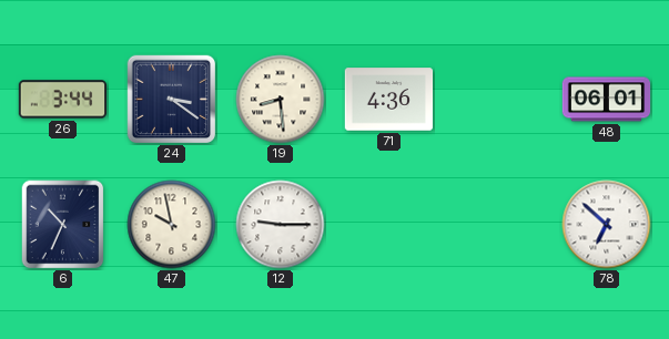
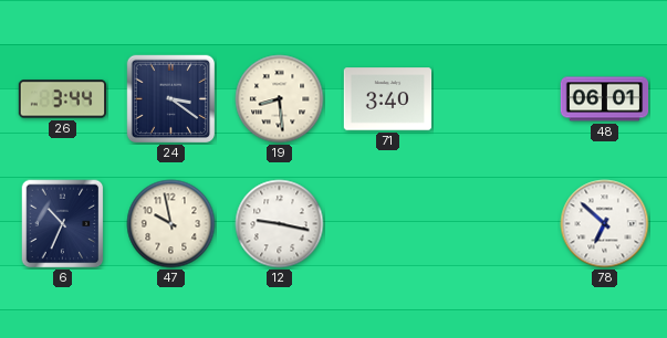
71: 4:36 -> 3:40 (388, 99)
12: 9:15 -> 9:17 (280, 224)
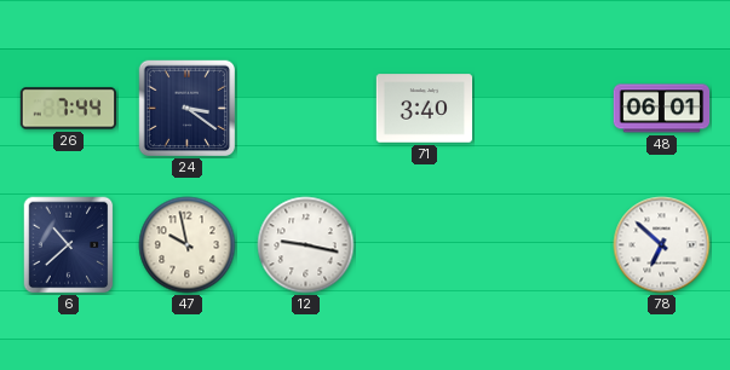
26: 3:44 -> 7:44 (69, 109)
19: 8:29 -> none (280, 99)
6: 10:34 -> 10:38 (69, 245)
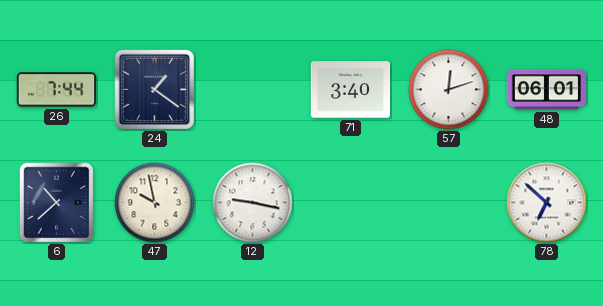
24: 3:21 -> 1:21 (155, 90)
57: none -> 12:12 (449, 90)
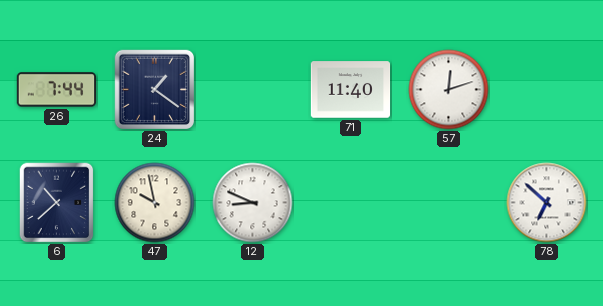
71: 3:40 -> 11:40 (351, 90)
48: 06:01 -> none (547, 90)
12: 9:17 -> 8:49 (253, 203)
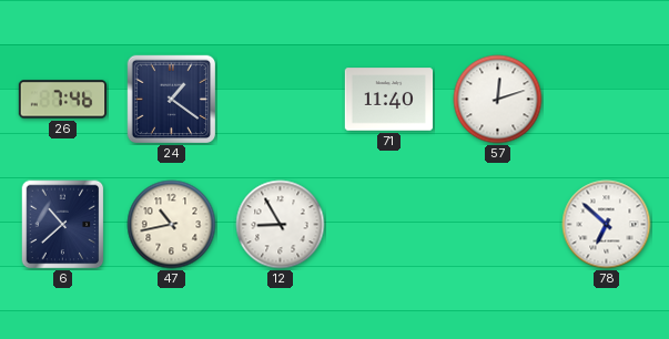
26: 7:44 -> 7:46 (63, 100)
47: 9:58 -> 10:43 (172, 225)
12: 8:49 -> 8:55 (281, 225)
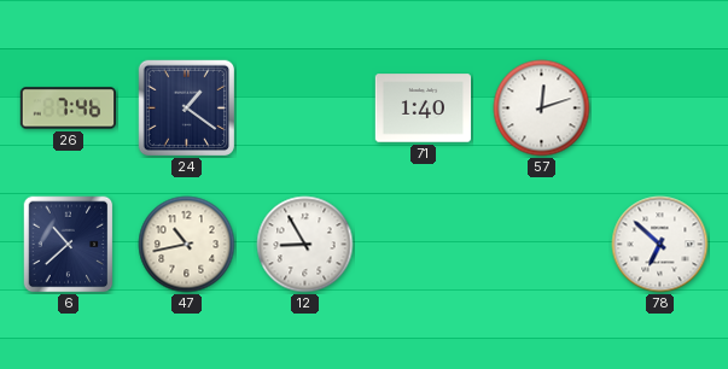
71: 11:40 -> 1:40 (424, 109)
